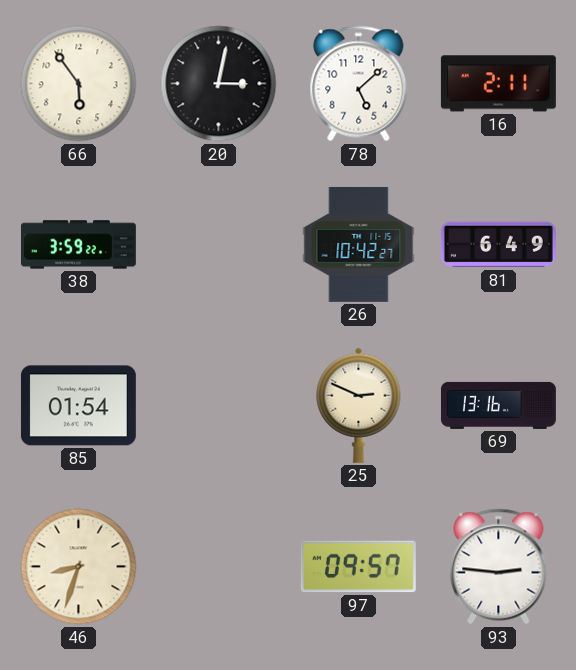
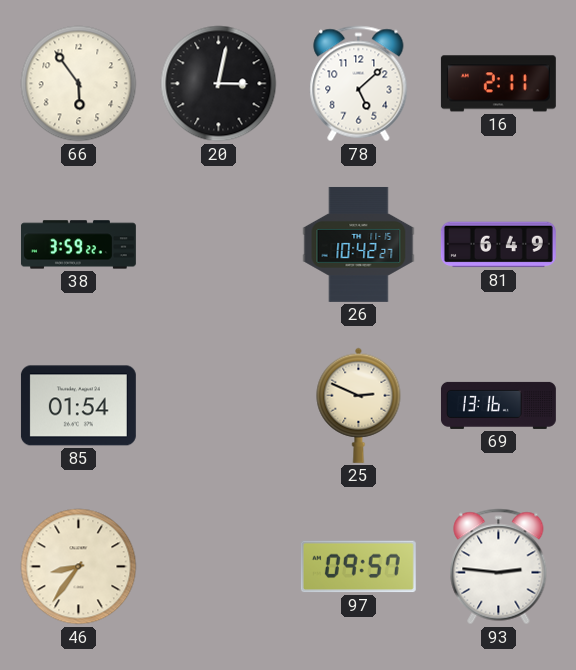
46: 8:33 -> 8:36 (79, 567)
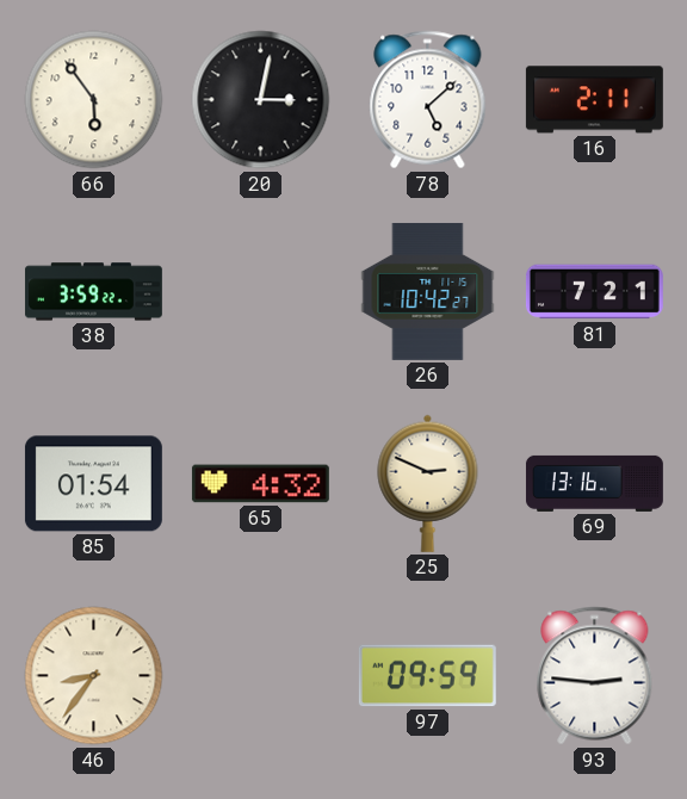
81: 6:49 -> 7:21 (594, 292)
65: none -> 4:32 (260, 484)
97: 09:57 -> 09:59 (427, 676)
